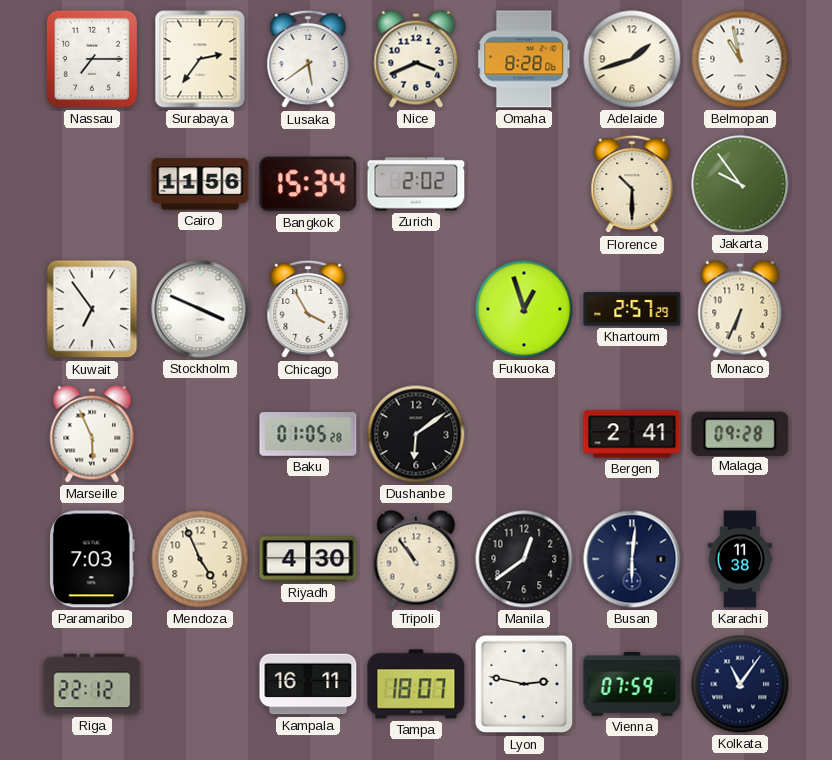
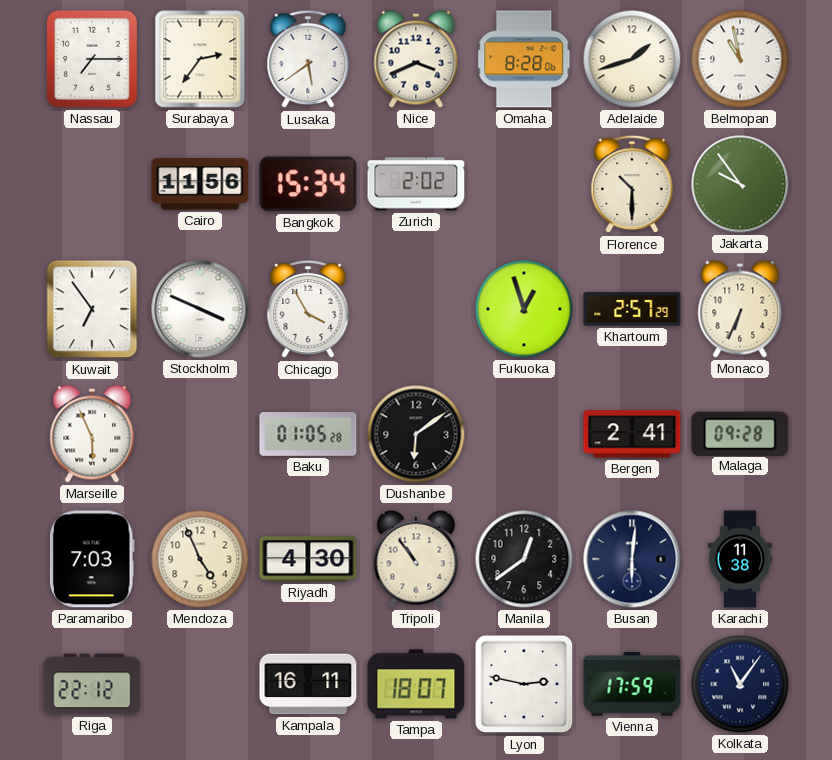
Vienna: 07:59 -> 17:59 (632, 684)
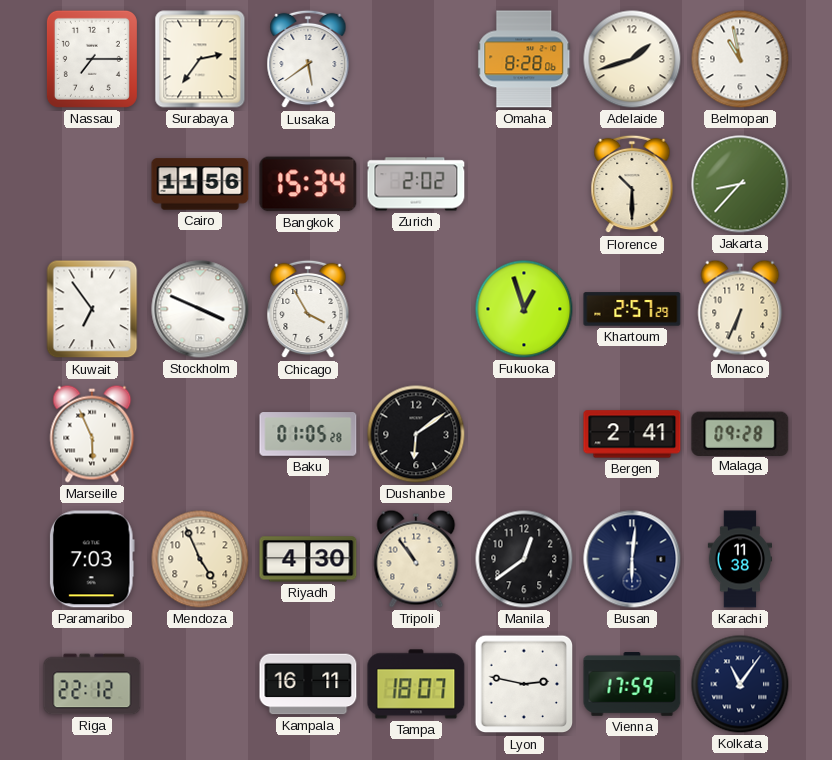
Nice: 3:41 -> none (416, 59)
Jakarta: 9:54 -> 8:37 (740, 184)
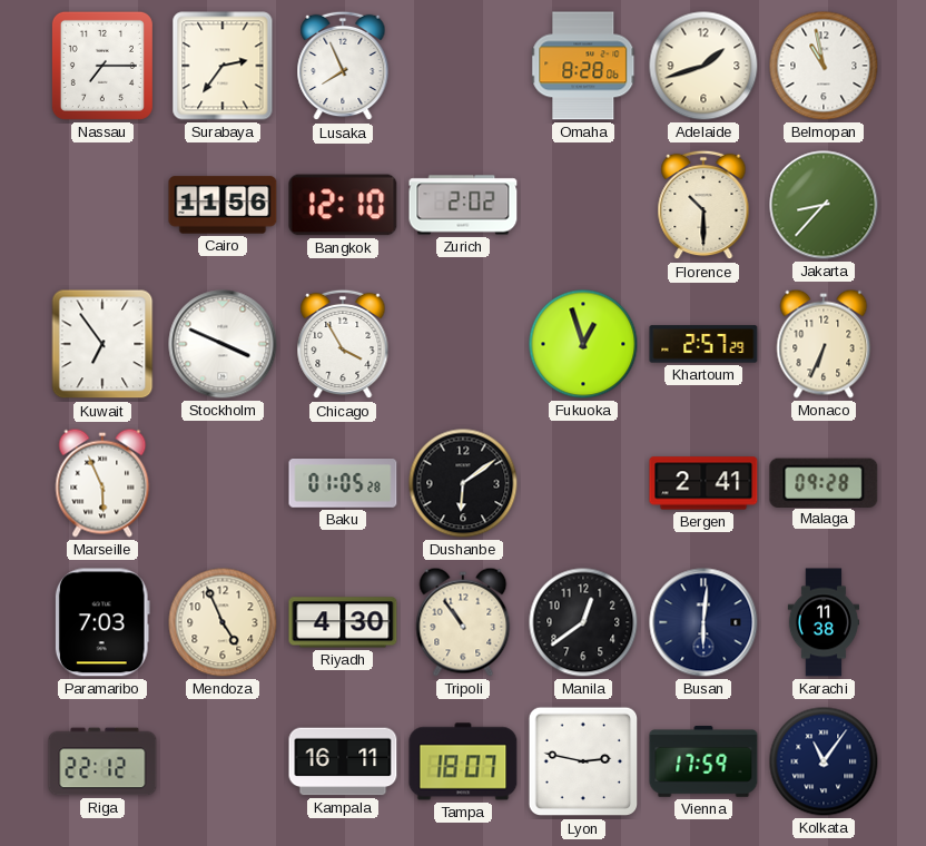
Lusaka: 5:39 -> 7:56 (343, 66)
Bangkok: 15:34 -> 12:10 (343, 205)
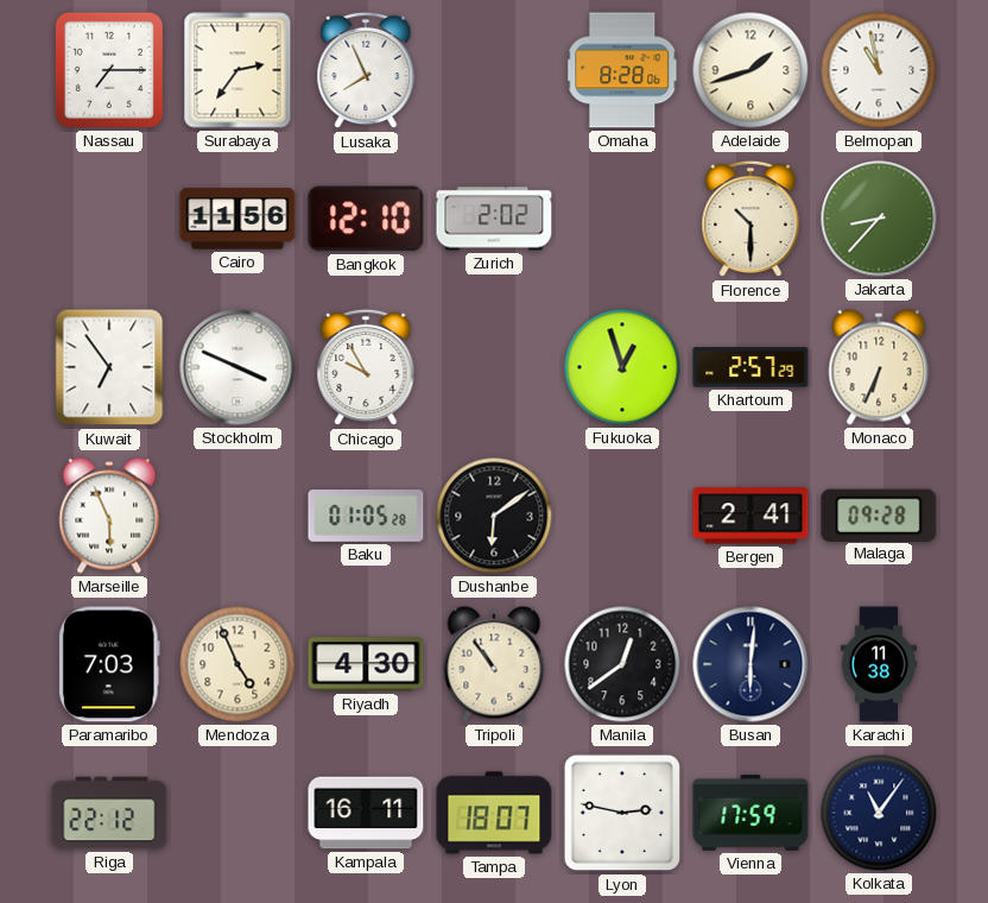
Chicago: 3:55 -> 9:55 (366, 367)
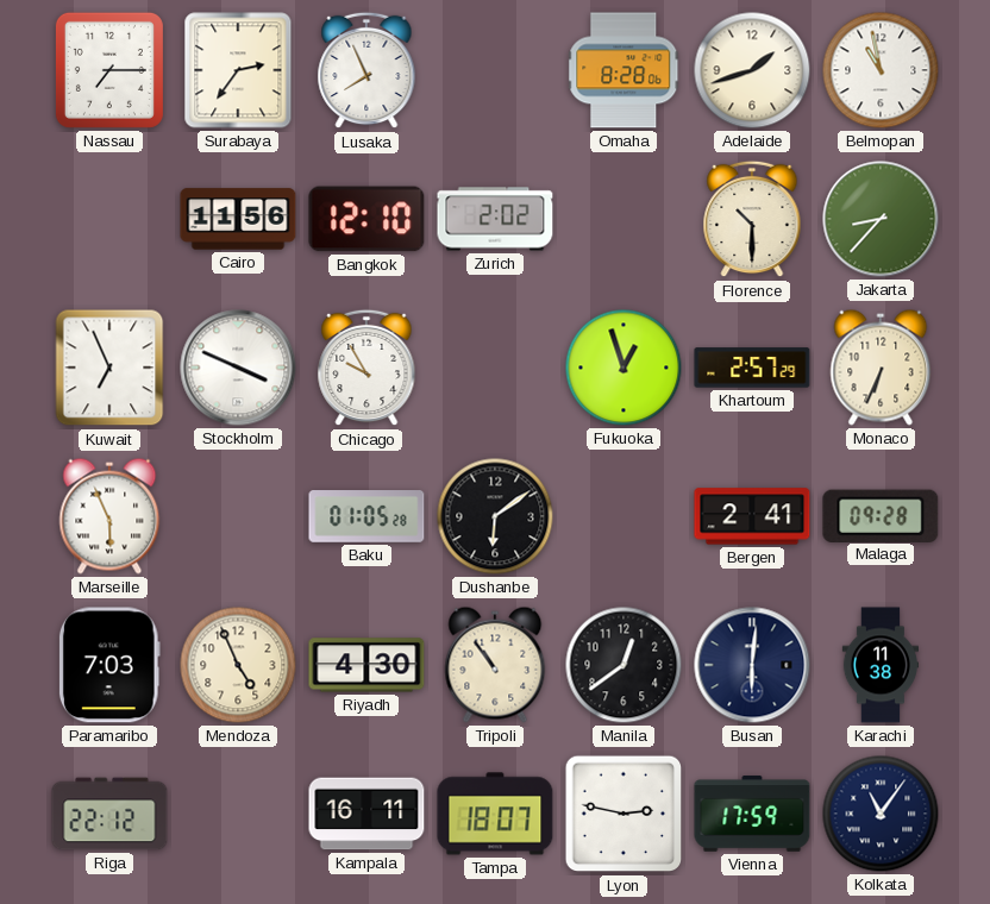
Kuwait: 6:54 -> 6:56 (109, 368)
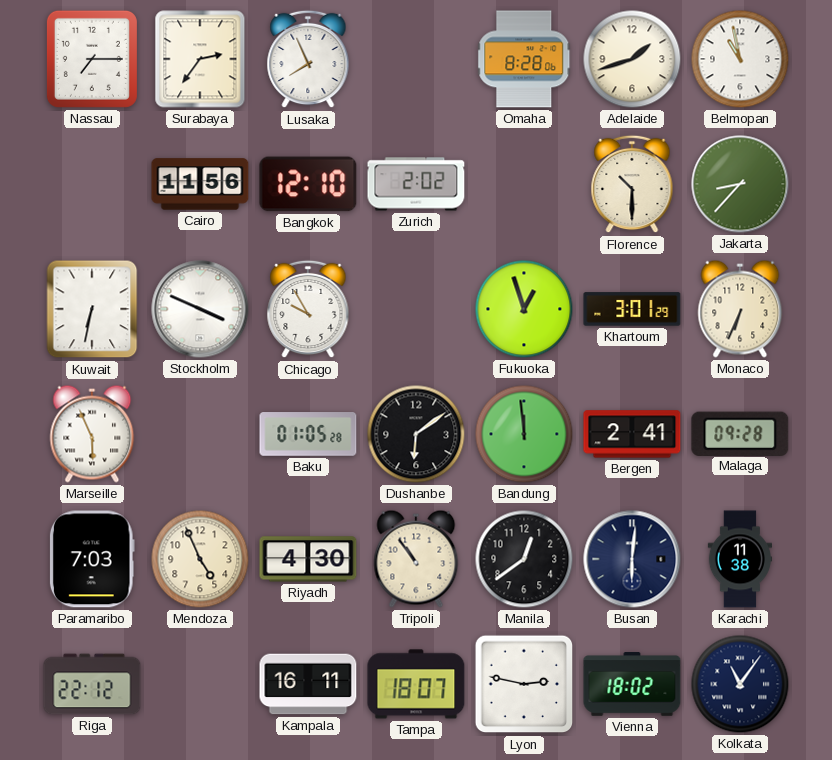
Kuwait: 6:56 -> 6:32 (92, 309)
Khartoum: 2:57 -> 3:01 (632, 309)
Bandung: none -> 11:59 (524, 434)
Vienna: 17:59 -> 18:02 (632, 684)
